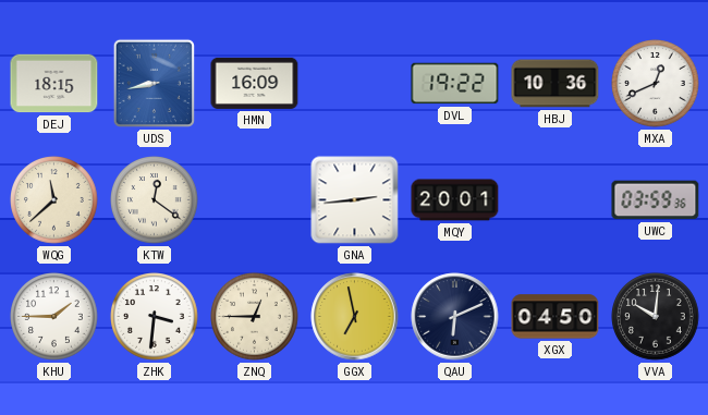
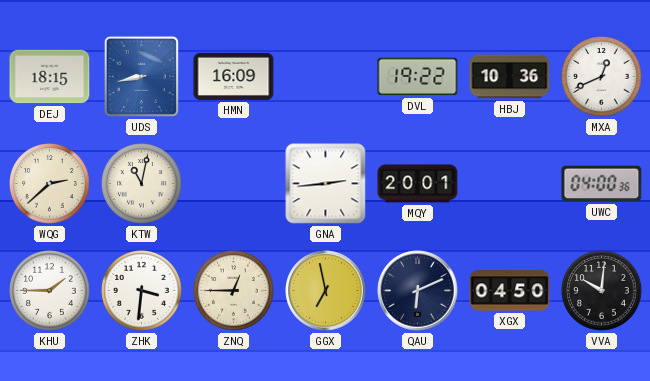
WQG: 11:38 -> 2:38 (50, 184)
KTW: 12:21 -> 11:02 (142, 184)
UWC: 03:59 -> 04:00 (602, 184)
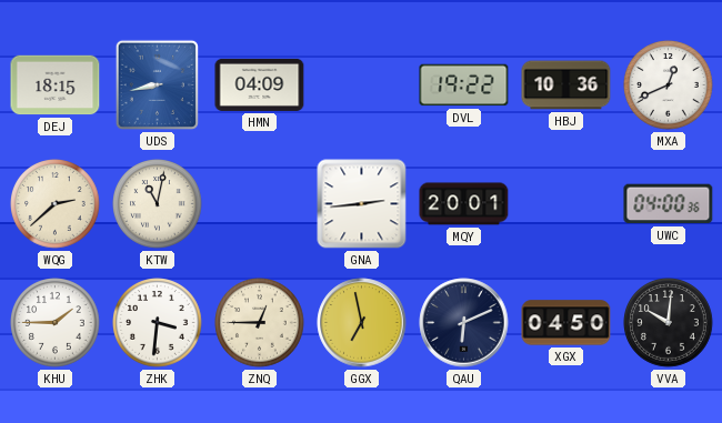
HMN: 16:09 -> 04:09 (260, 84)
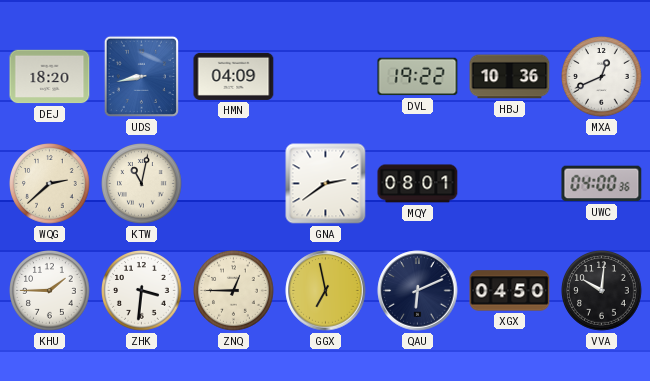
DEJ: 18:15 -> 18:20 (50, 77)
GNA: 2:44 -> 2:39 (326, 184)
MQY: 20:01 -> 08:01 (418, 184)
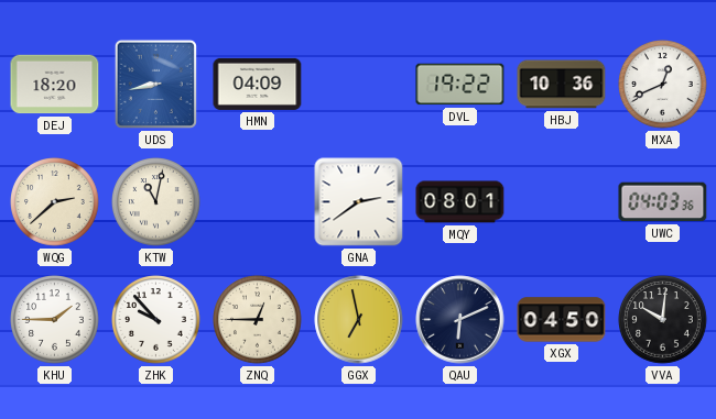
UWC: 04:00 -> 04:03 (663, 202)
ZHK: 3:31 -> 9:53 (156, 320)
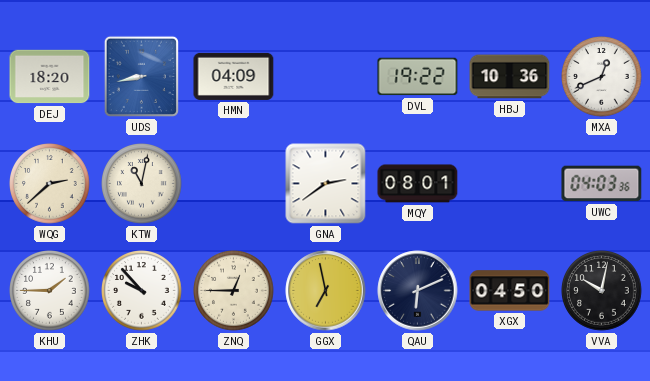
VVA: 10:01 -> 10:02 (602, 291)
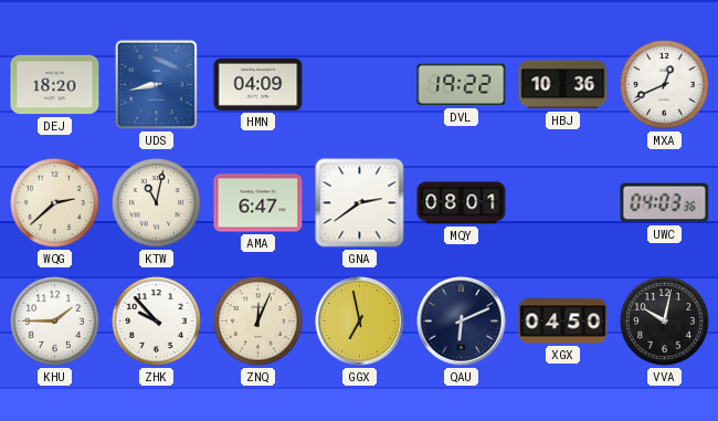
AMA: none -> 6:47 (258, 203)
ZNQ: 12:45 -> 12:04 (258, 322)
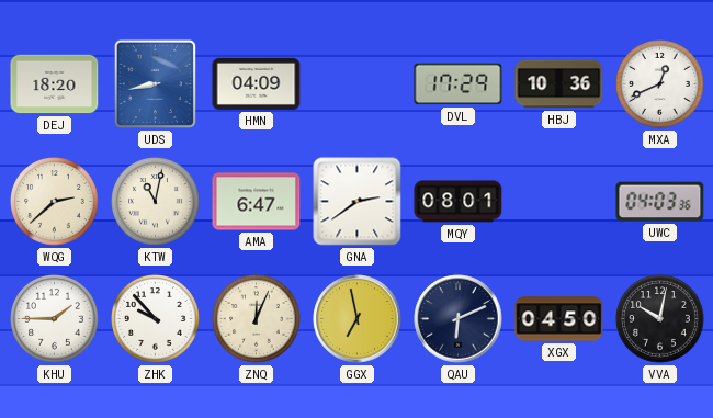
DVL: 19:22 -> 17:29 (459, 84)
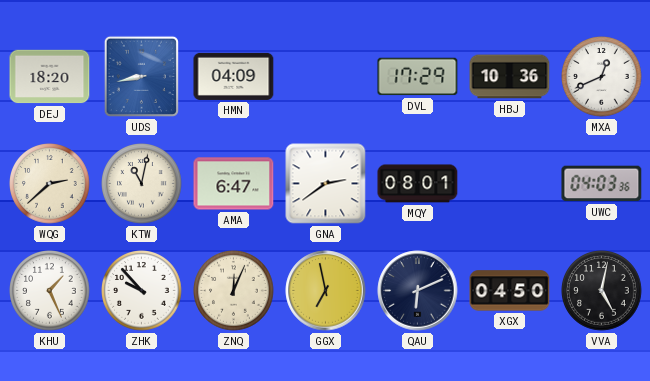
KHU: 1:45 -> 1:26 (50, 291)
VVA: 10:02 -> 5:02 (602, 291)
